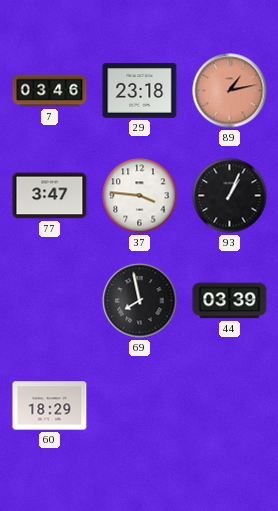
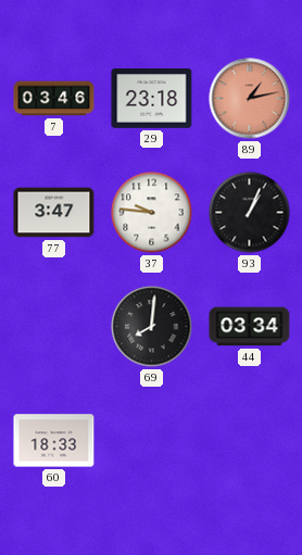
37: 3:46 -> 9:46 (152, 213)
69: 7:58 -> 8:01 (152, 327)
44: 03:39 -> 03:34 (250, 327)
60: 18:29 -> 18:33 (54, 441)
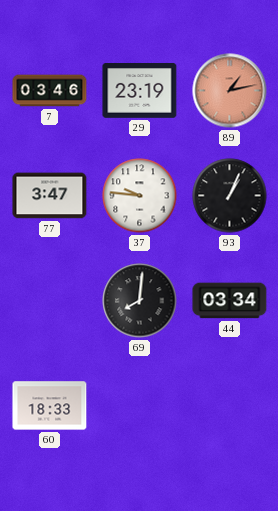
29: 23:18 -> 23:19 (140, 91)
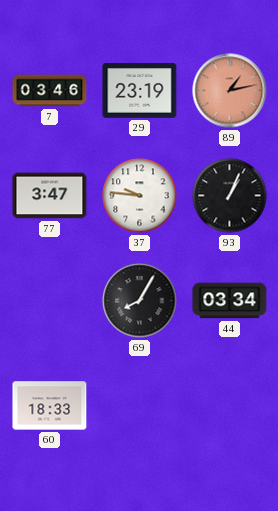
69: 8:01 -> 8:05 (140, 301)
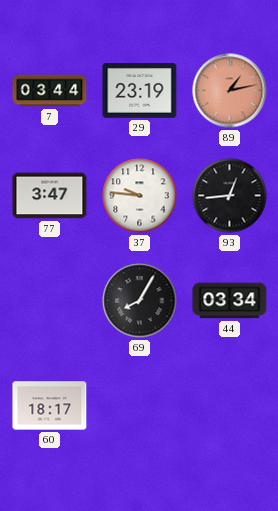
7: 03:46 -> 03:44 (50, 91)
93: 1:04 -> 12:44 (230, 196)
60: 18:33 -> 18:17 (50, 406)
